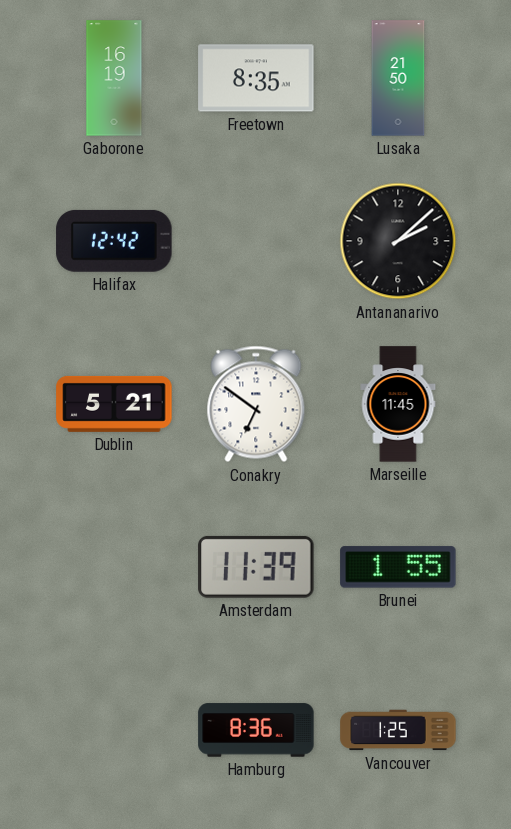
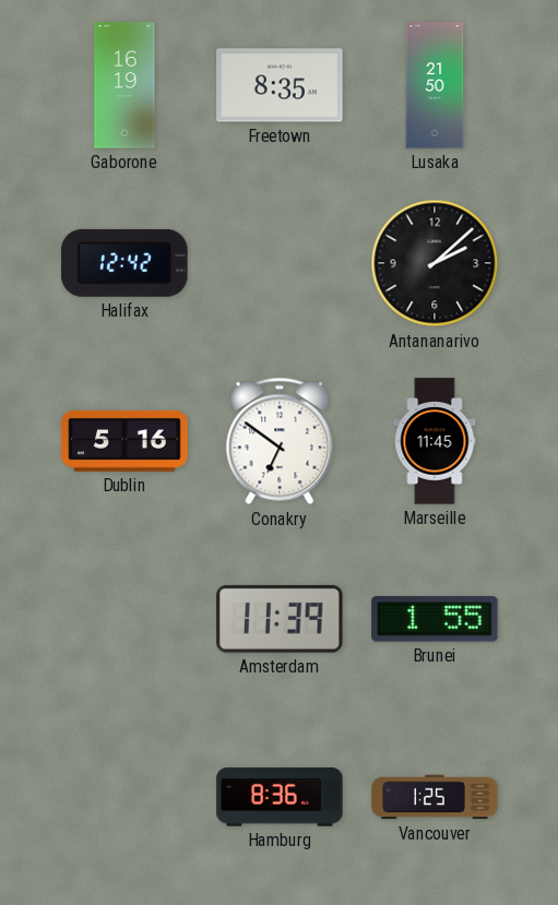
Dublin: 5:21 -> 5:16 (124, 441)
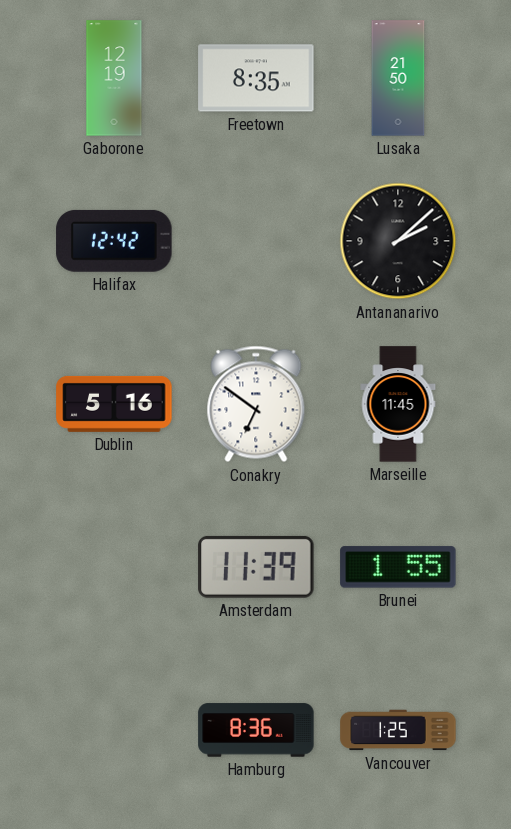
Gaborone: 16:19 -> 12:19 (114, 78)
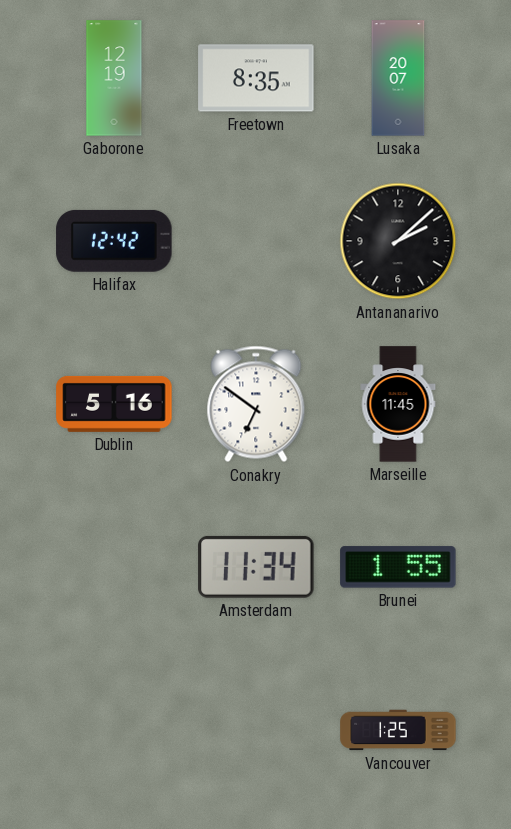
Lusaka: 21:50 -> 20:07 (398, 78)
Amsterdam: 11:39 -> 11:34 (256, 567)
Hamburg: 8:36 -> none (256, 730)
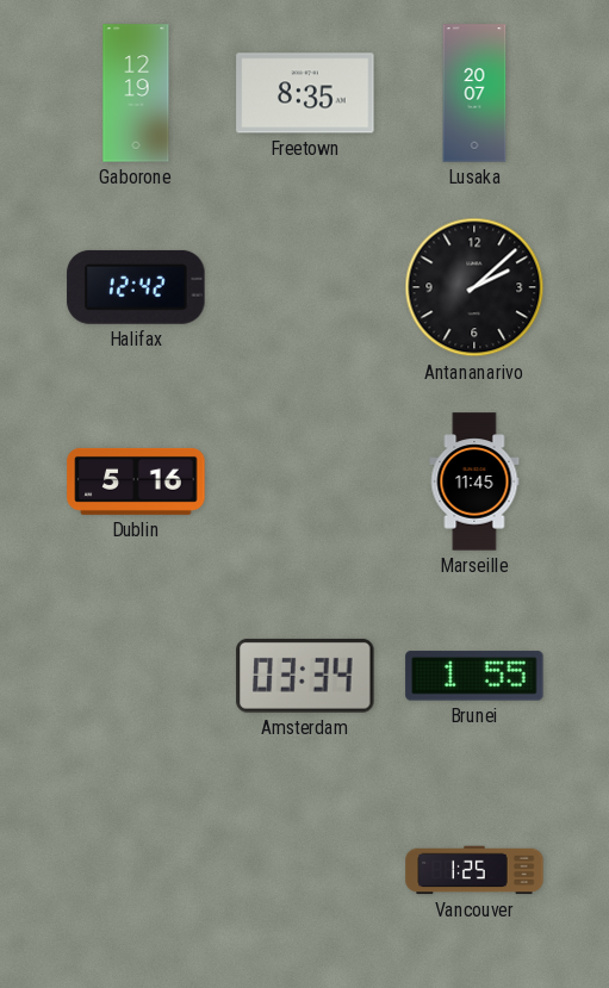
Conakry: 6:51 -> none (256, 404)
Amsterdam: 11:34 -> 03:34 (305, 676)
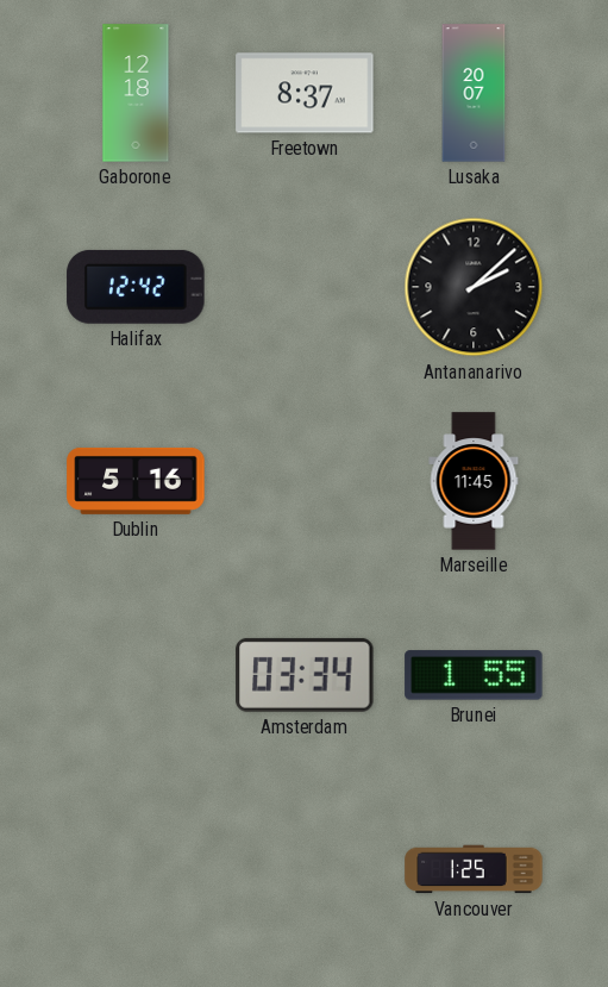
Gaborone: 12:19 -> 12:18 (136, 93)
Freetown: 8:35 -> 8:37 (305, 93)
